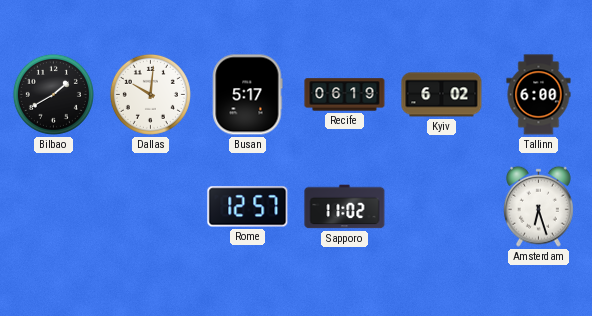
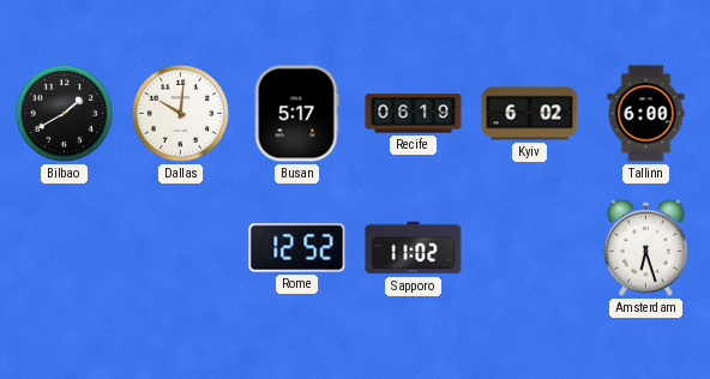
Rome: 12:57 -> 12:52 (297, 248)
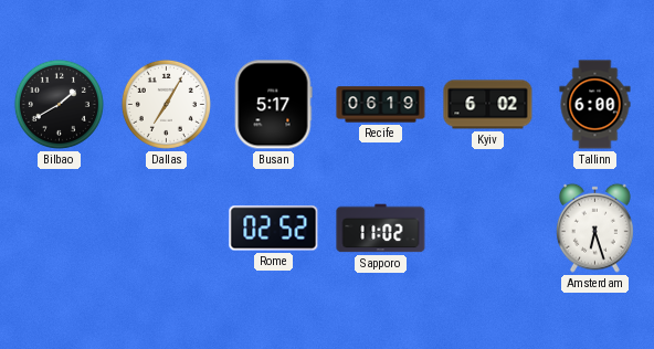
Dallas: 10:01 -> 7:05 (166, 104)
Rome: 12:52 -> 02:52 (274, 229)
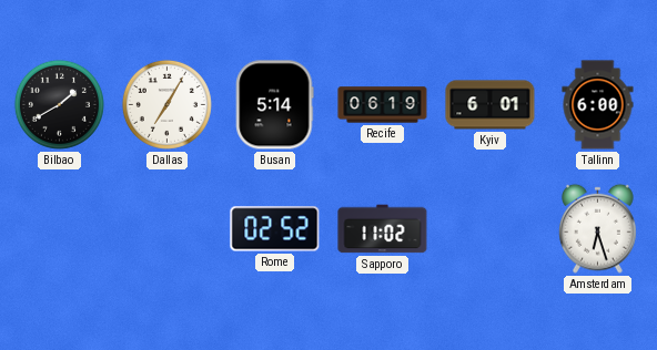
Busan: 5:17 -> 5:14 (275, 105)
Kyiv: 6:02 -> 6:01 (491, 105)
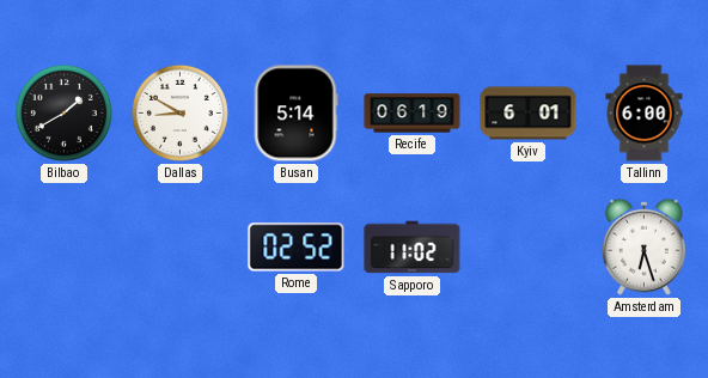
Dallas: 7:05 -> 8:50 (179, 112)
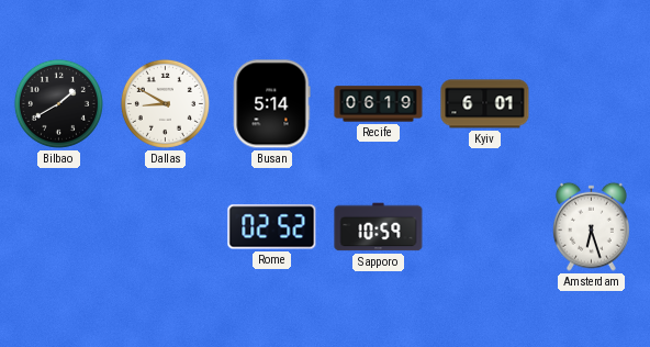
Tallinn: 6:00 -> none (645, 114)
Sapporo: 11:02 -> 10:59 (379, 227)
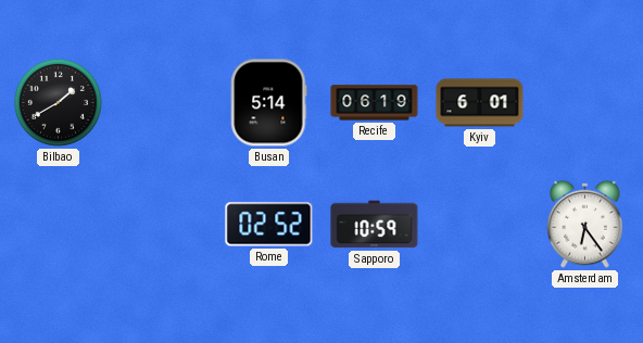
Dallas: 8:50 -> none (165, 103)
Amsterdam: 6:27 -> 6:24 (584, 224)
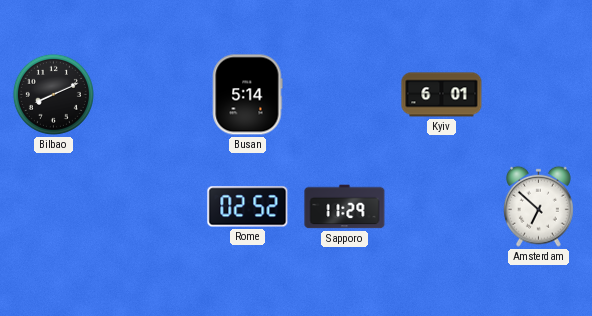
Bilbao: 1:40 -> 8:11 (53, 94)
Recife: 06:19 -> none (375, 103)
Sapporo: 10:59 -> 11:29 (345, 207)
Amsterdam: 6:24 -> 6:52 (538, 206)
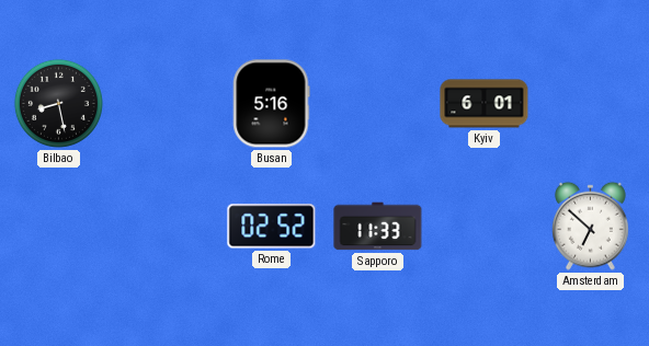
Bilbao: 8:11 -> 8:28 (58, 103)
Busan: 5:14 -> 5:16 (272, 104)
Sapporo: 11:29 -> 11:33 (378, 227)
